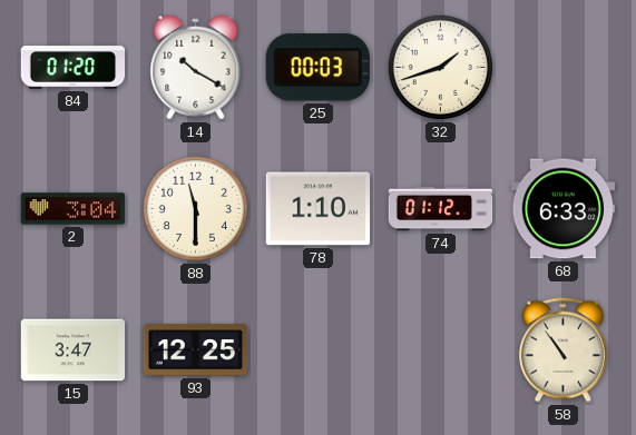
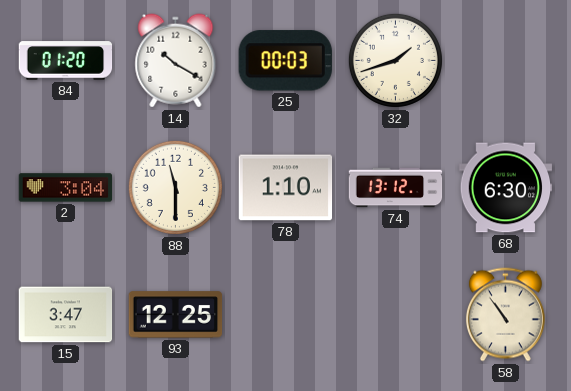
74: 01:12 -> 13:12 (396, 188)
68: 6:33 -> 6:30 (506, 188)
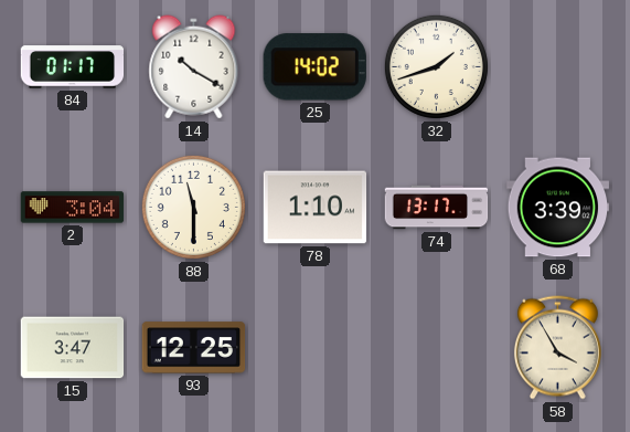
84: 01:20 -> 01:17 (73, 67)
25: 00:03 -> 14:02 (314, 67)
74: 13:12 -> 13:17 (437, 208)
68: 6:30 -> 3:39 (558, 208)
58: 10:54 -> 3:55 (557, 348)
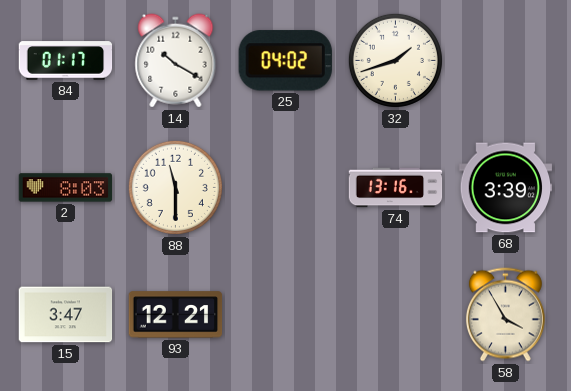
25: 14:02 -> 04:02 (285, 61)
2: 3:04 -> 8:03 (66, 188)
78: 1:10 -> none (316, 208)
74: 13:17 -> 13:16 (396, 188)
93: 12:25 -> 12:21 (176, 315)
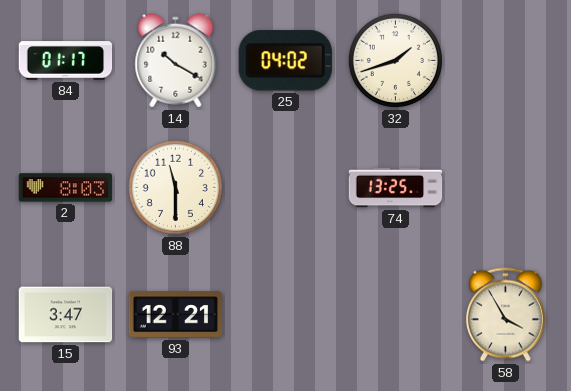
74: 13:16 -> 13:25 (396, 188)
68: 3:39 -> none (506, 188)
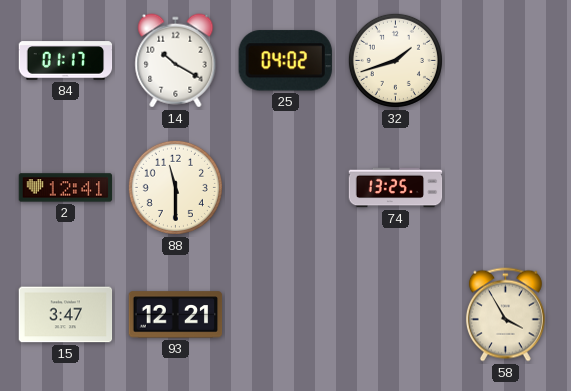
2: 8:03 -> 12:41 (66, 188)
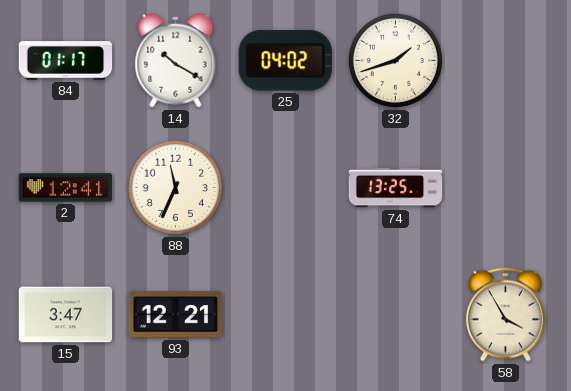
88: 11:30 -> 11:34 (175, 187)
